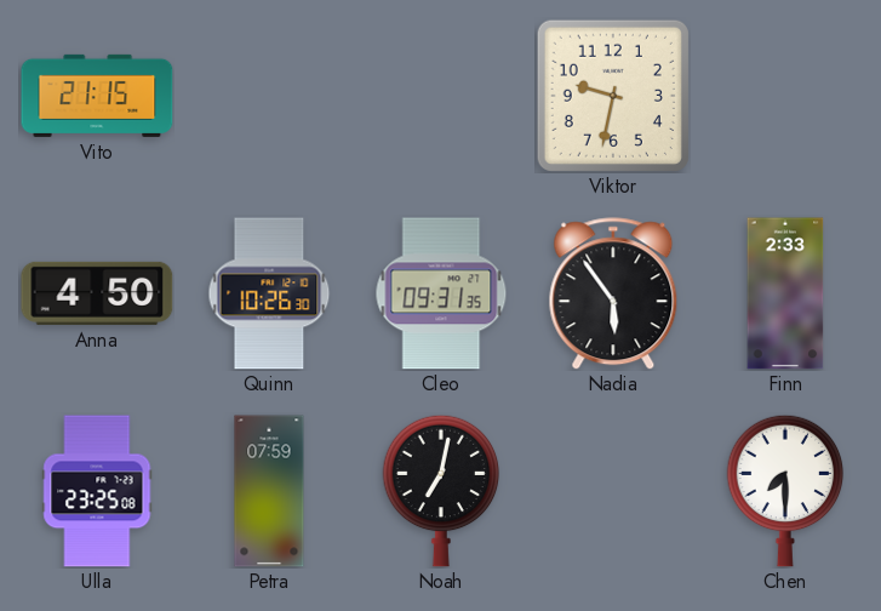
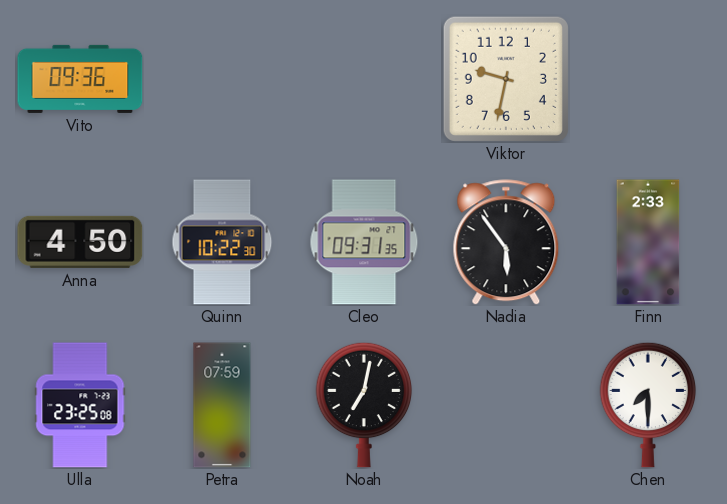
Vito: 21:15 -> 09:36 (80, 79)
Quinn: 10:26 -> 10:22 (222, 242)
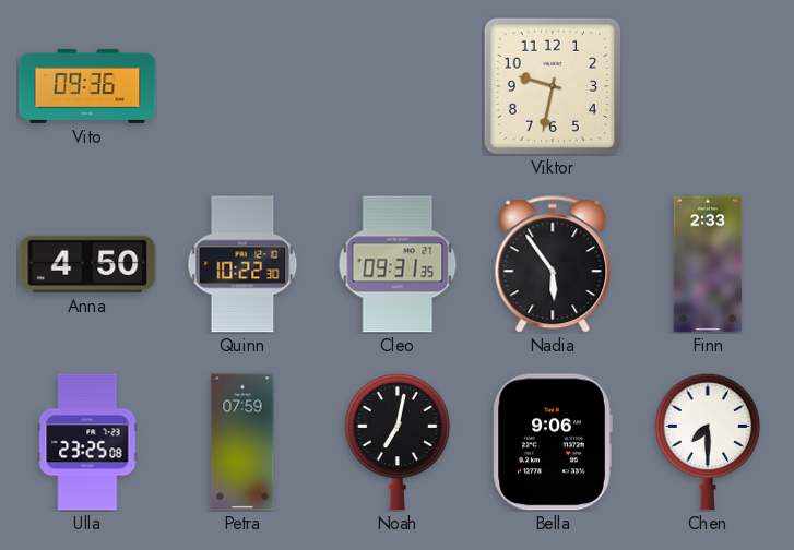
Bella: none -> 9:06 (553, 442)
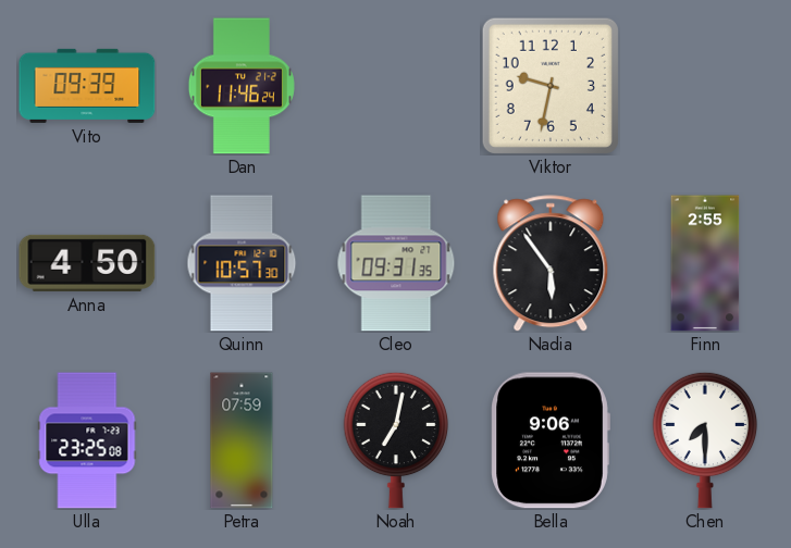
Vito: 09:36 -> 09:39 (87, 86)
Dan: none -> 11:46 (242, 86)
Quinn: 10:22 -> 10:57 (242, 263)
Finn: 2:33 -> 2:55 (705, 263)
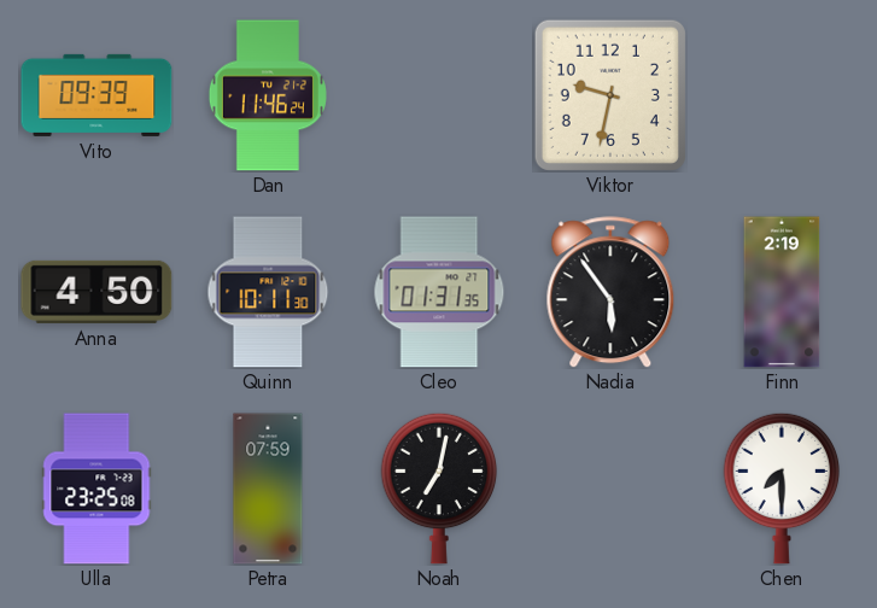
Quinn: 10:57 -> 10:11 (268, 292)
Cleo: 09:31 -> 01:31 (439, 292)
Finn: 2:55 -> 2:19 (782, 292)
Bella: 9:06 -> none (551, 440)
